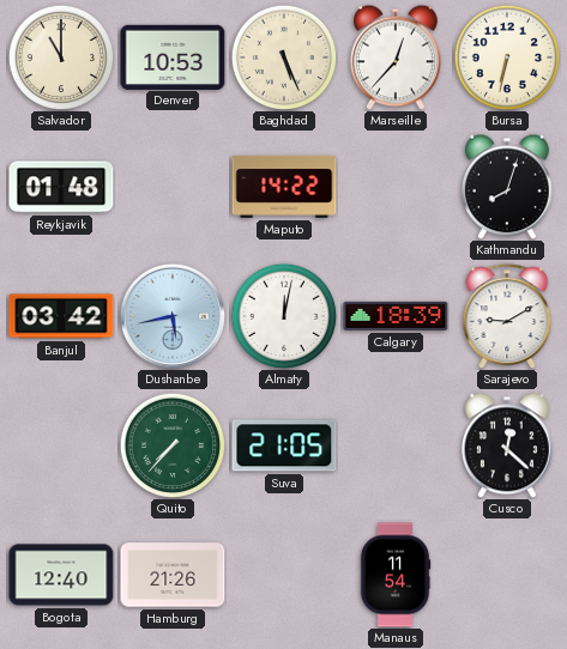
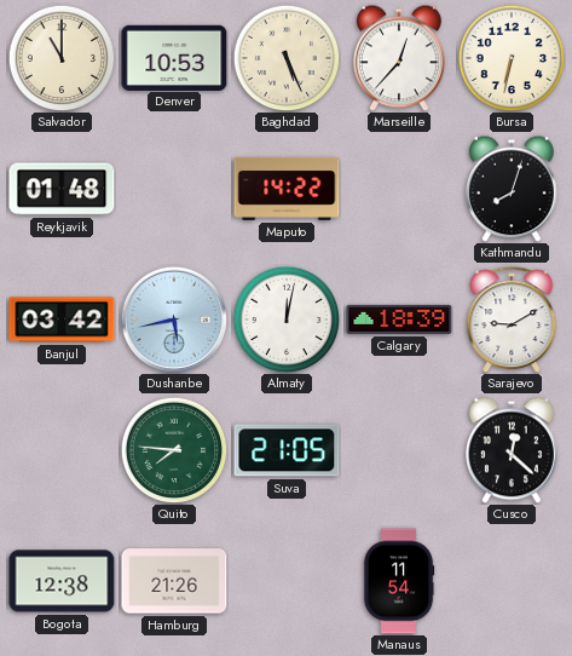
Quito: 7:37 -> 7:46 (174, 450)
Bogota: 12:40 -> 12:38 (62, 581)
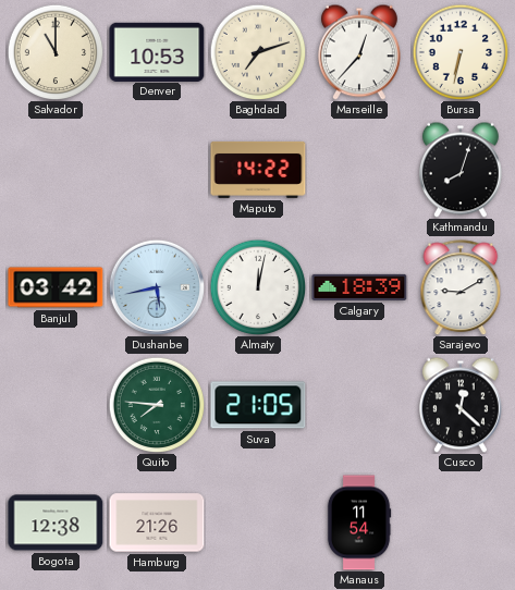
Baghdad: 5:26 -> 7:12 (258, 52)
Reykjavik: 01:48 -> none (62, 189)
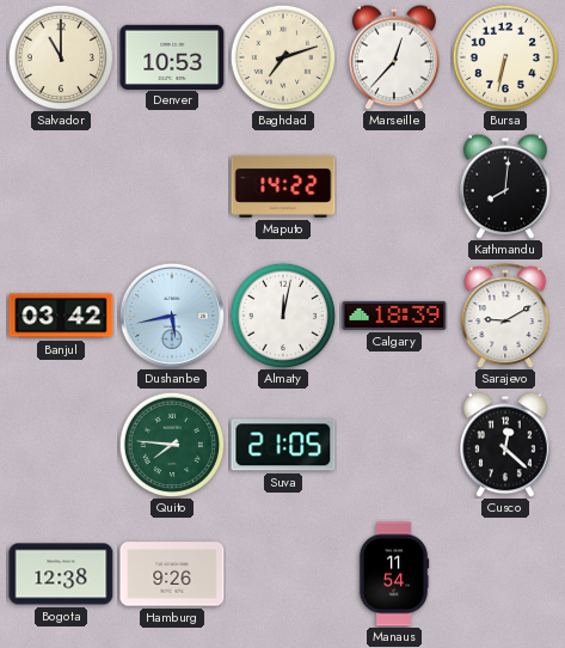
Kathmandu: 8:03 -> 8:01 (506, 187)
Hamburg: 21:26 -> 9:26 (172, 574)
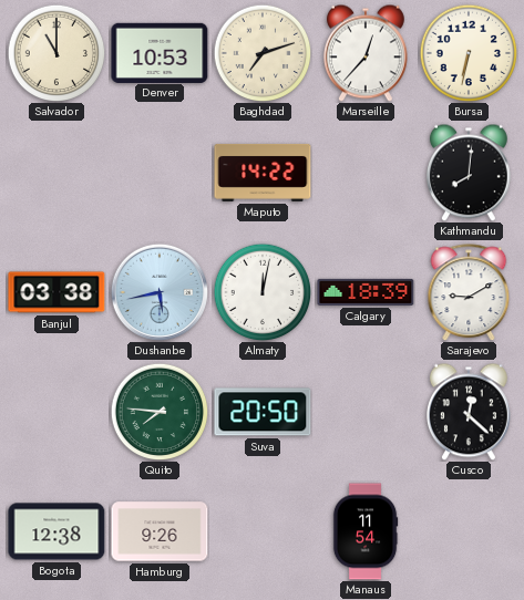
Banjul: 03:42 -> 03:38 (56, 292)
Suva: 21:05 -> 20:50 (263, 412)
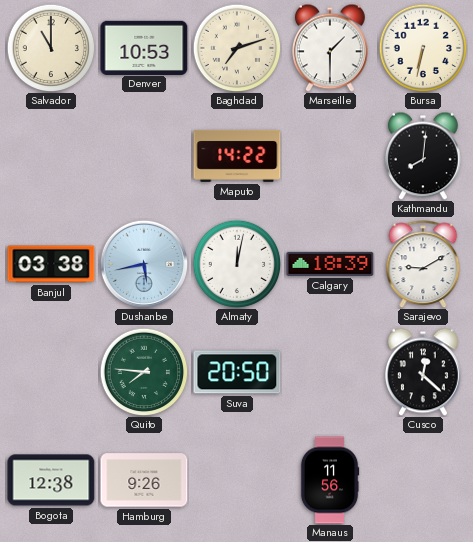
Marseille: 12:37 -> 1:30 (331, 48)
Manaus: 11:54 -> 11:56 (330, 480)
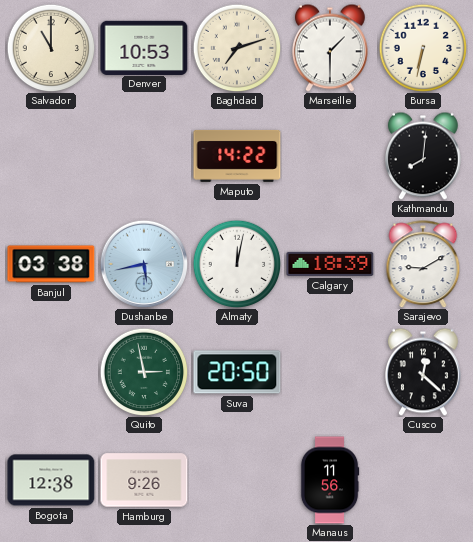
Quito: 7:46 -> 2:58 (144, 372)
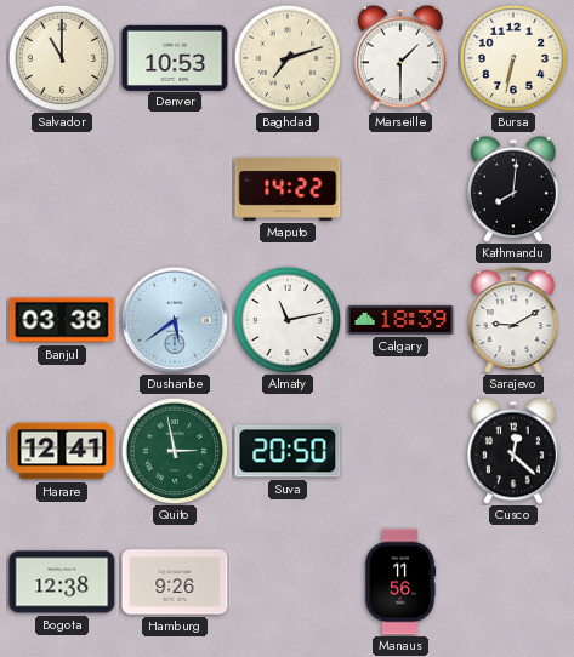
Dushanbe: 5:43 -> 5:39 (174, 319)
Almaty: 12:02 -> 11:13 (288, 320)
Harare: none -> 12:41 (62, 451)
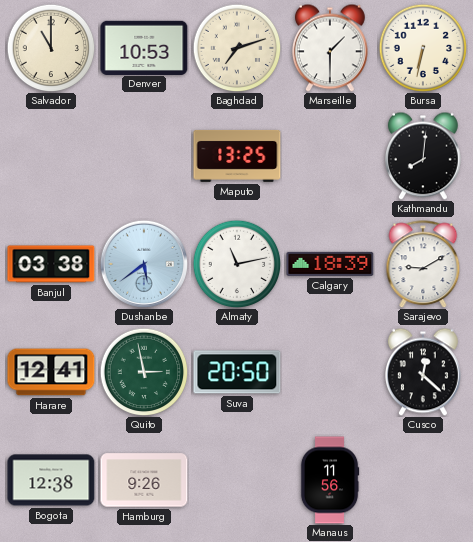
Maputo: 14:22 -> 13:25 (237, 156)
